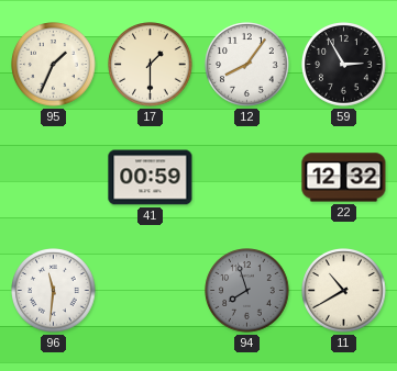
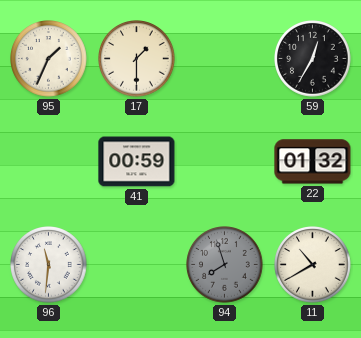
12: 8:06 -> none (247, 65)
59: 2:55 -> 12:35 (313, 59)
22: 12:32 -> 01:32 (313, 162)
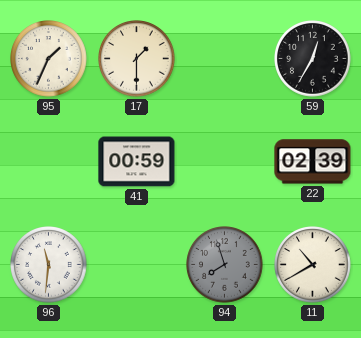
22: 01:32 -> 02:39 (313, 162)
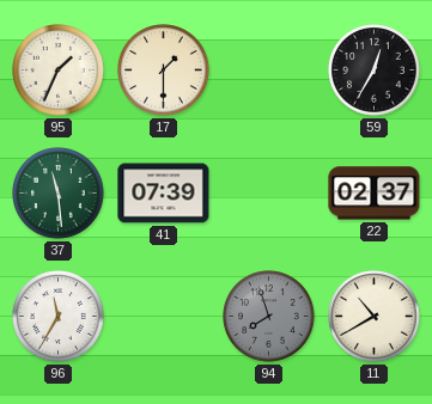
37: none -> 11:29 (59, 194)
41: 00:59 -> 07:39 (164, 194)
22: 02:39 -> 02:37 (375, 194)
96: 11:31 -> 11:35 (59, 317)
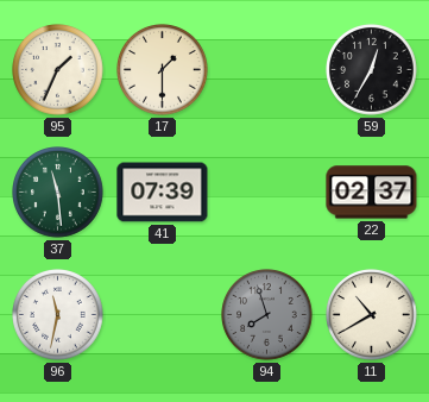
96: 11:35 -> 11:32 (58, 315)
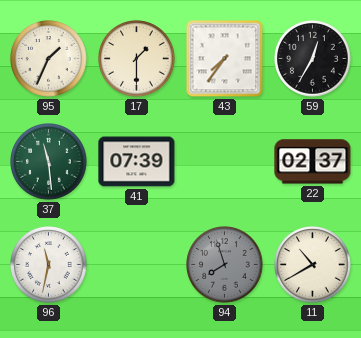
43: none -> 7:36 (225, 59)
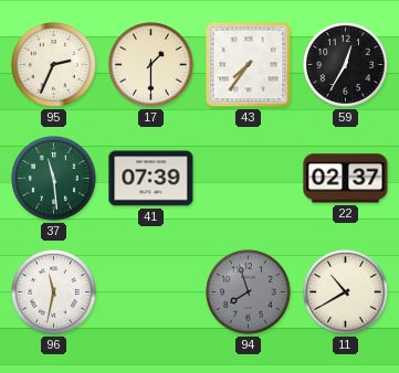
95: 1:34 -> 2:34 (54, 65)
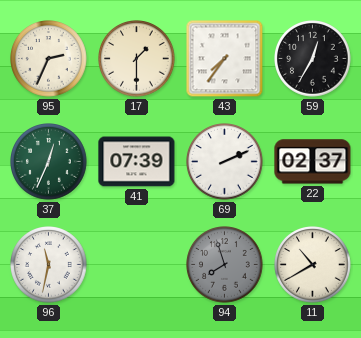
37: 11:29 -> 12:34 (49, 162)
69: none -> 2:11 (225, 162)
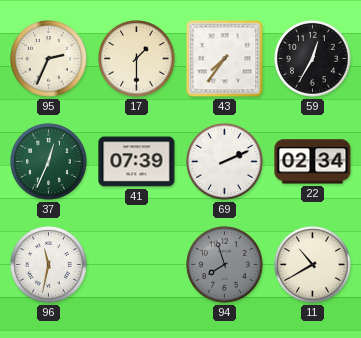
22: 02:37 -> 02:34 (313, 162)
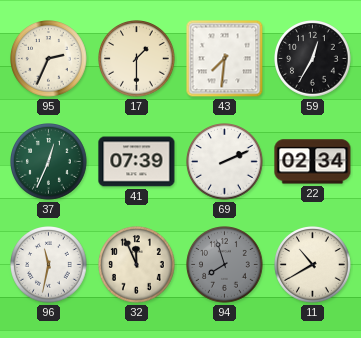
43: 7:36 -> 7:31 (225, 59)
32: none -> 11:56 (137, 265)
